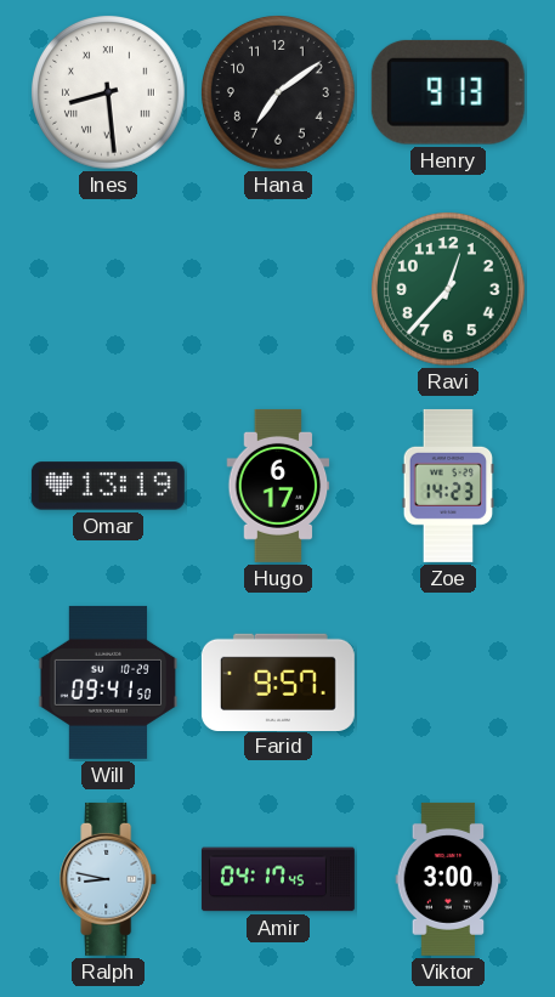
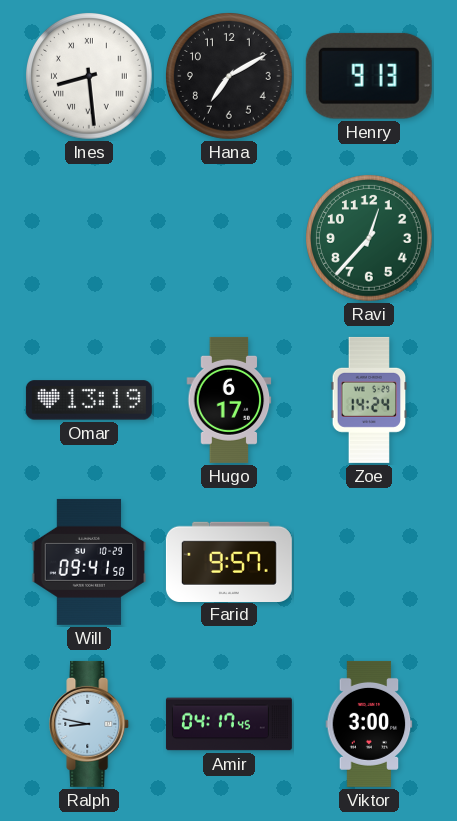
Hana: 7:09 -> 7:10 (230, 77)
Zoe: 14:23 -> 14:24 (369, 400)
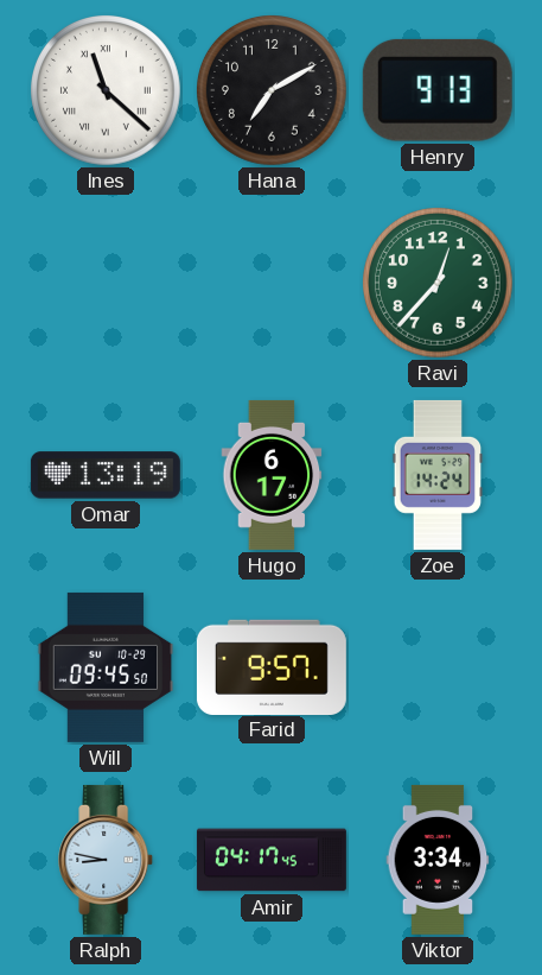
Ines: 8:29 -> 11:22 (107, 91)
Will: 09:41 -> 09:45 (106, 667)
Viktor: 3:00 -> 3:34 (438, 860)
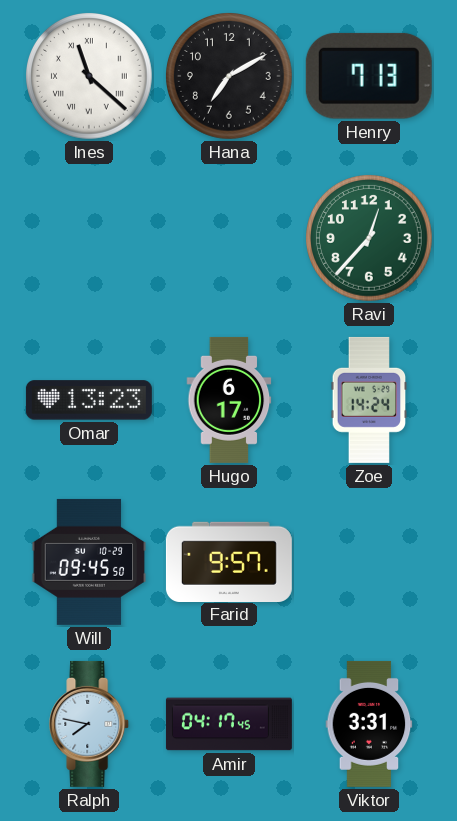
Henry: 9:13 -> 7:13 (369, 76)
Omar: 13:19 -> 13:23 (89, 400)
Ralph: 8:47 -> 7:47 (90, 724)
Viktor: 3:34 -> 3:31 (369, 724)
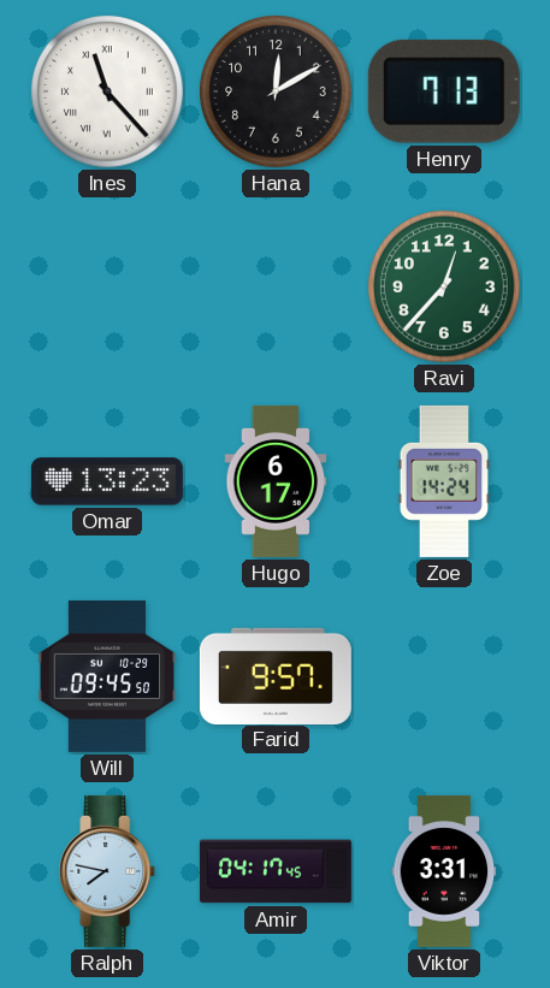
Ines: 11:22 -> 11:23 (108, 93)
Hana: 7:10 -> 12:10 (277, 93)
